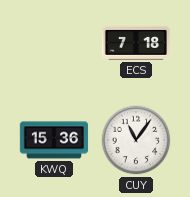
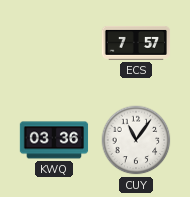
ECS: 7:18 -> 7:57 (136, 43)
KWQ: 15:36 -> 03:36 (54, 140)
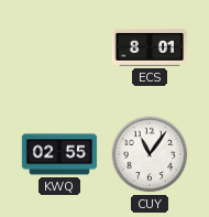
ECS: 7:57 -> 8:01 (150, 47)
KWQ: 03:36 -> 02:55 (59, 154)
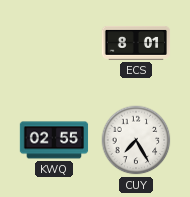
CUY: 11:06 -> 7:25 (136, 140)
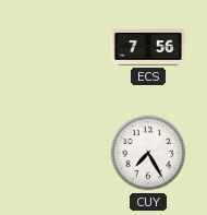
ECS: 8:01 -> 7:56 (148, 47)
KWQ: 02:55 -> none (54, 140)
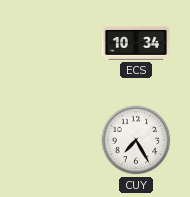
ECS: 7:56 -> 10:34 (136, 43)
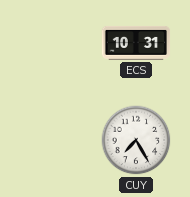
ECS: 10:34 -> 10:31 (136, 43)
